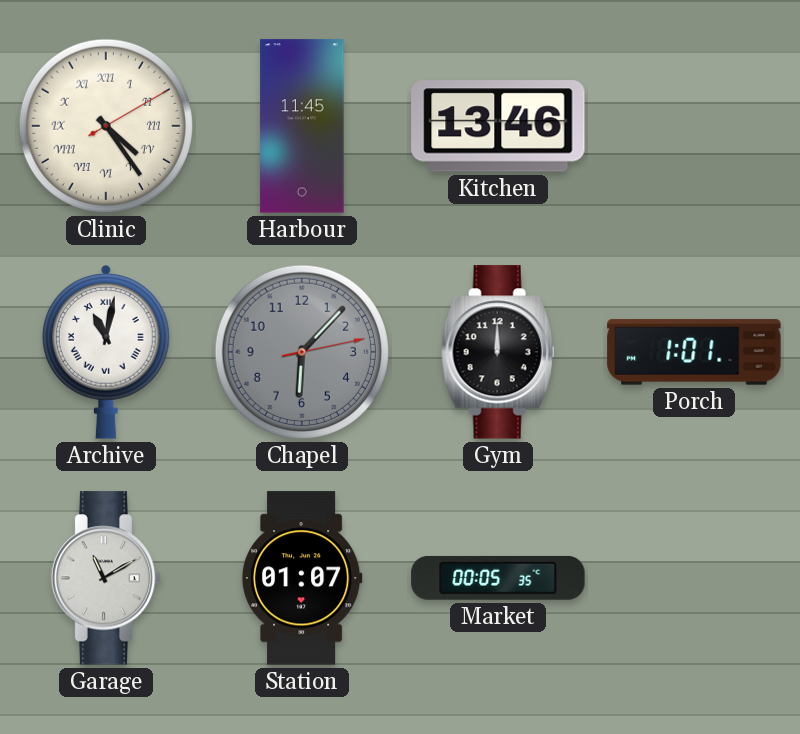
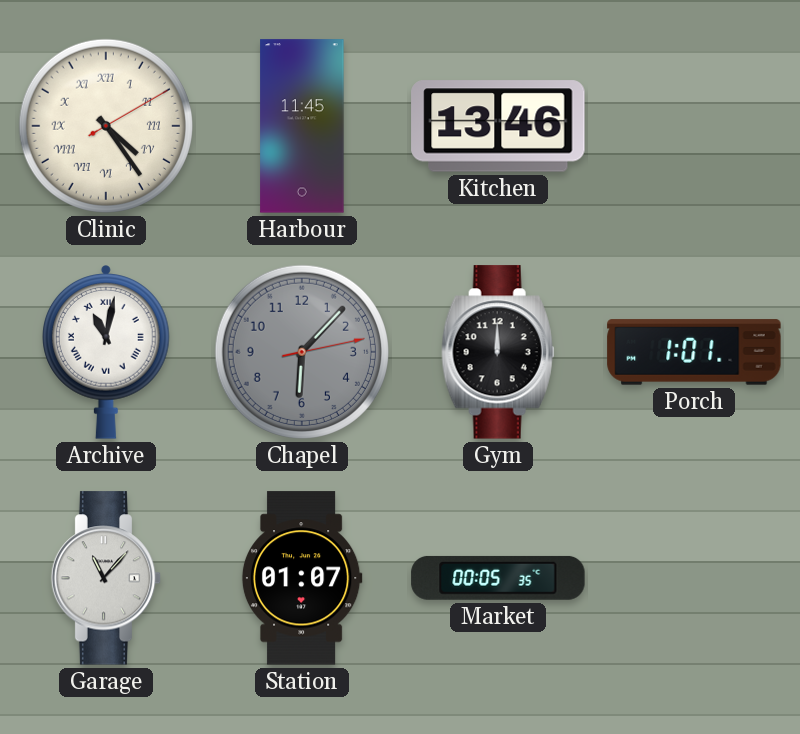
Garage: 11:10 -> 11:07 (106, 578)
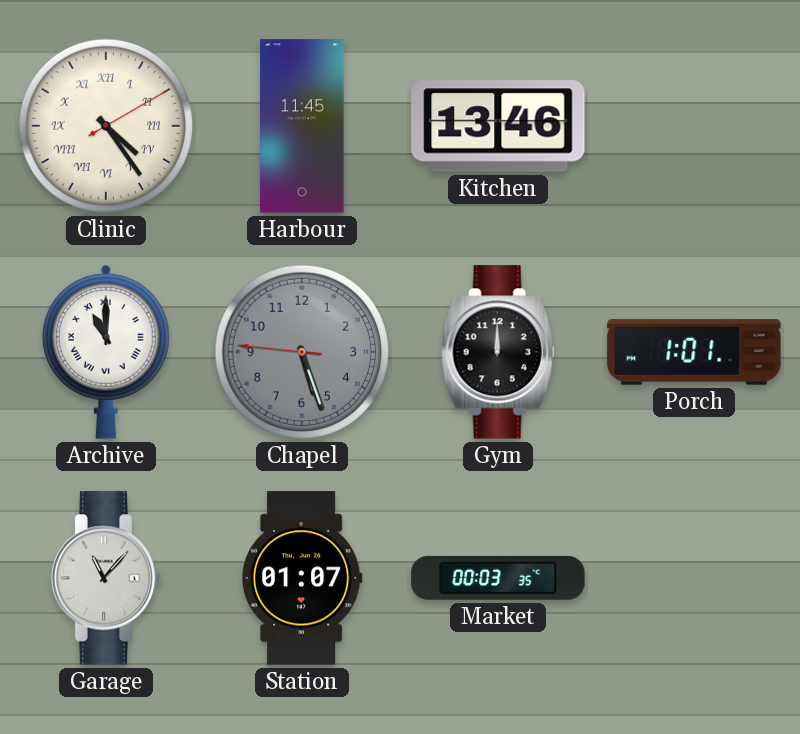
Archive: 11:02 -> 11:00 (107, 352)
Chapel: 6:07 -> 5:26 (302, 352)
Market: 00:05 -> 00:03 (498, 578)
